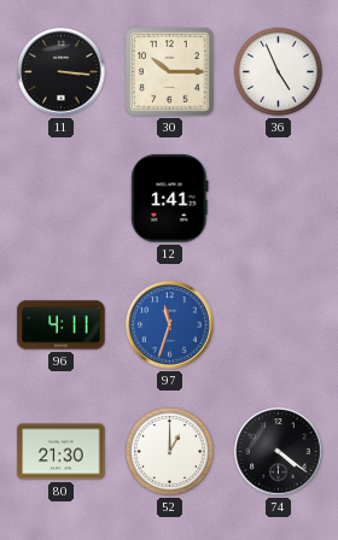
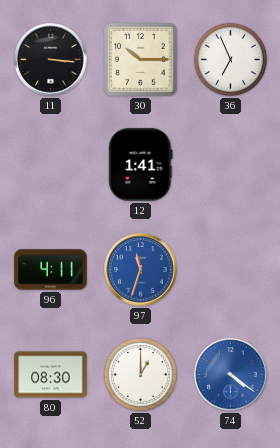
36: 4:56 -> 6:56 (230, 59)
80: 21:30 -> 08:30 (51, 375)
74 dial: black -> blue (231, 375)
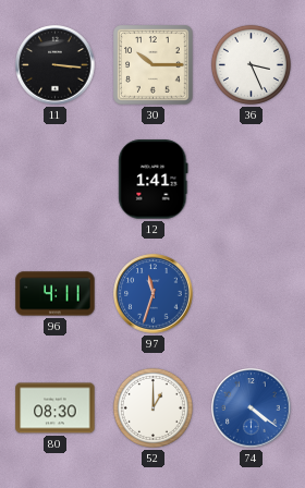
36: 6:56 -> 3:26 (251, 64)
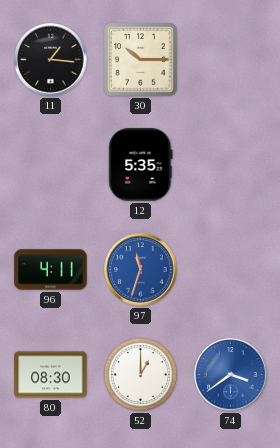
11: 3:16 -> 1:16 (51, 60)
36: 3:26 -> none (251, 64)
12: 1:41 -> 5:35 (141, 165)
74: 4:21 -> 3:39 (231, 375)
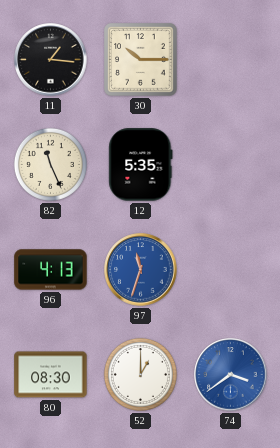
82: none -> 11:26 (50, 164)
96: 4:11 -> 4:13 (51, 270)
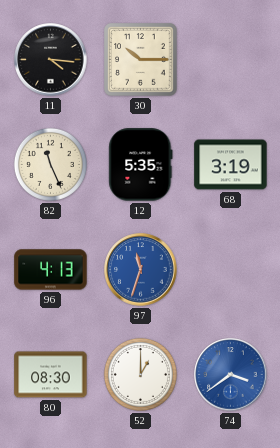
11: 1:16 -> 4:16 (51, 60)
68: none -> 3:19 (231, 165)
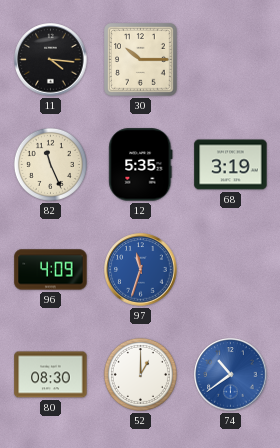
96: 4:13 -> 4:09 (51, 270)
74: 3:39 -> 10:39 (231, 375)
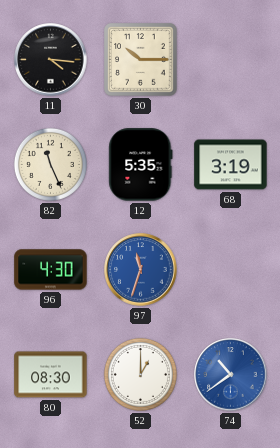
96: 4:09 -> 4:30 (51, 270)
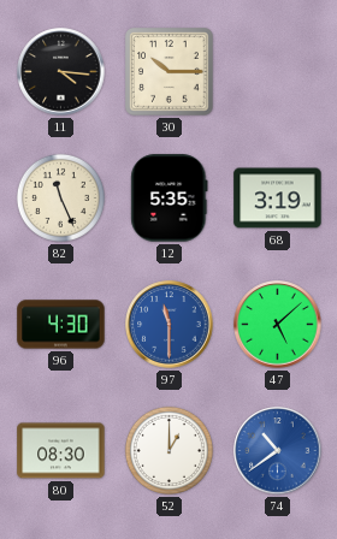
97: 11:33 -> 11:30 (170, 325)
47: none -> 5:08 (278, 325)
